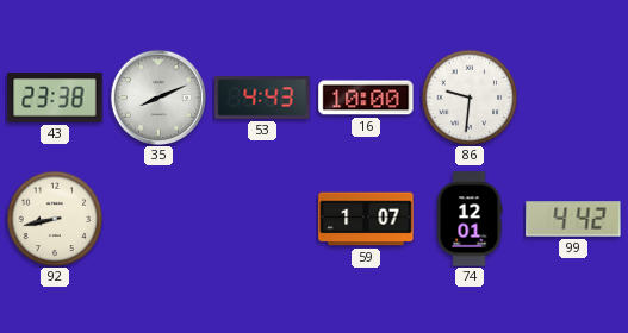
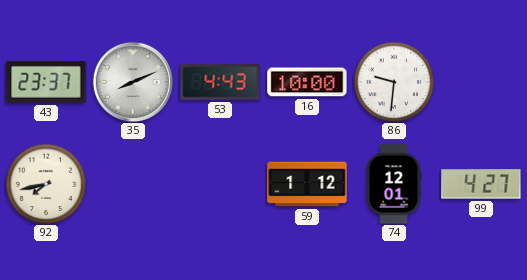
43: 23:38 -> 23:37 (46, 82)
92: 8:43 -> 7:43 (46, 184)
59: 1:07 -> 1:12 (307, 184)
99: 4:42 -> 4:27 (481, 184)
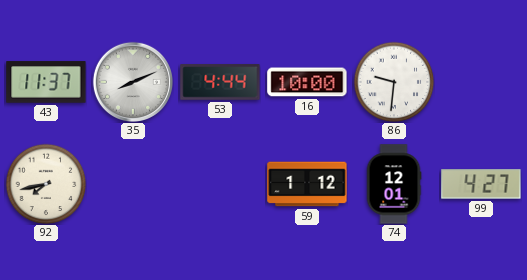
43: 23:37 -> 11:37 (46, 82)
53: 4:43 -> 4:44 (220, 82)
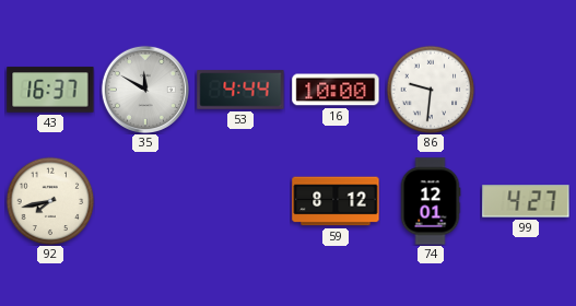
43: 11:37 -> 16:37 (50, 90)
35: 8:11 -> 11:50 (144, 89)
59: 1:12 -> 8:12 (336, 201)
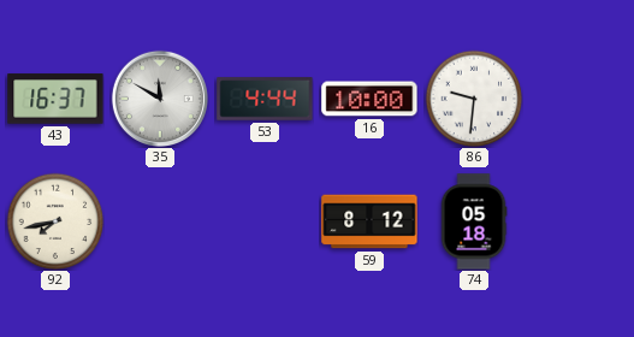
74: 12:01 -> 05:18 (474, 221)
99: 4:27 -> none (526, 201)
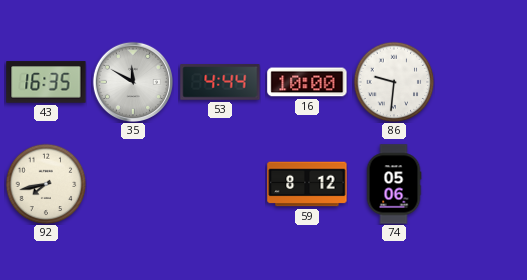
43: 16:37 -> 16:35 (46, 82)
74: 05:18 -> 05:06 (394, 184)
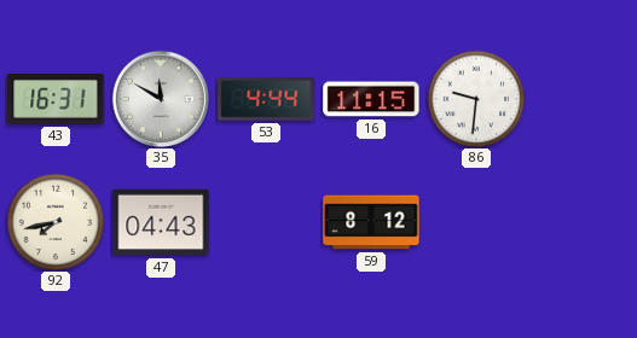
43: 16:35 -> 16:31 (56, 99)
16: 10:00 -> 11:15 (371, 99)
47: none -> 04:43 (161, 222)
74: 05:06 -> none (394, 184)
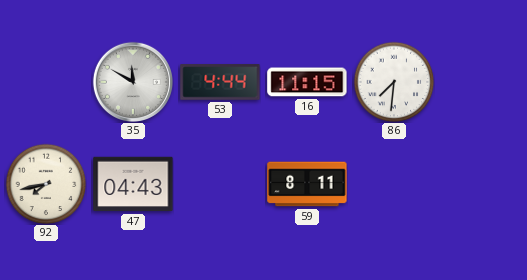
43: 16:31 -> none (56, 99)
86: 9:31 -> 7:31 (394, 82)
59: 8:12 -> 8:11 (307, 184)
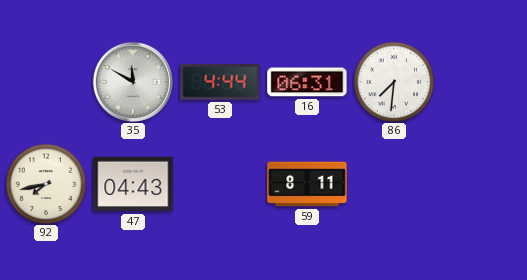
16: 11:15 -> 06:31 (307, 82)
